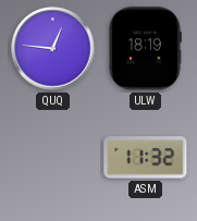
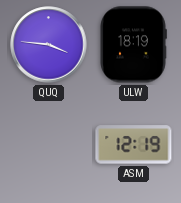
QUQ: 12:46 -> 3:46 (49, 45)
ASM: 11:32 -> 12:19 (134, 145)
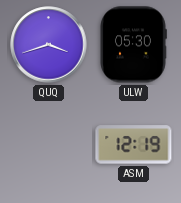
QUQ: 3:46 -> 3:42 (49, 45)
ULW: 18:19 -> 05:30 (133, 45)
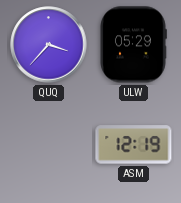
QUQ: 3:42 -> 3:37 (49, 45)
ULW: 05:30 -> 05:29 (133, 45)
